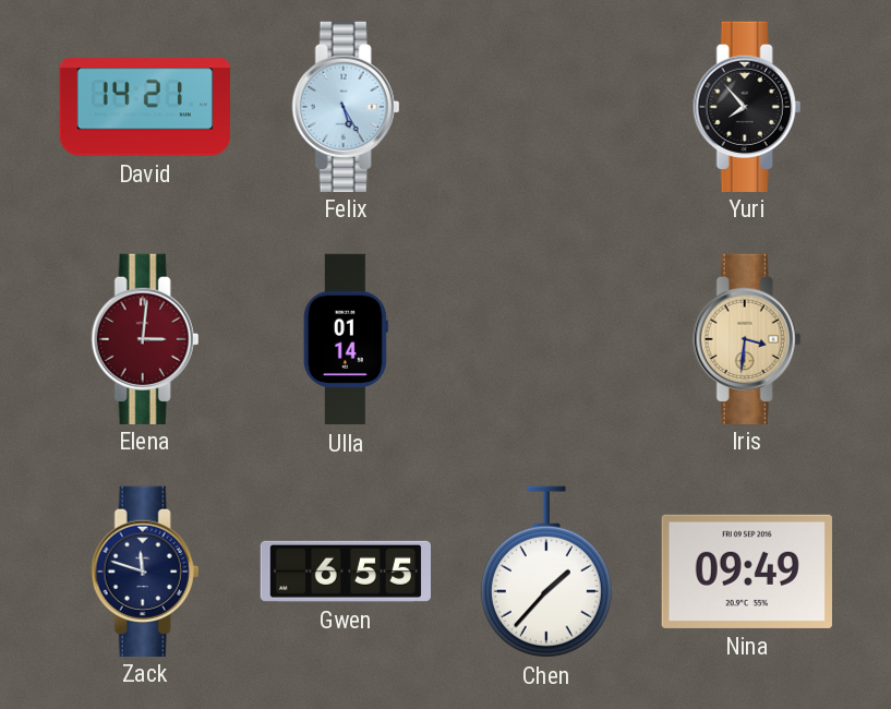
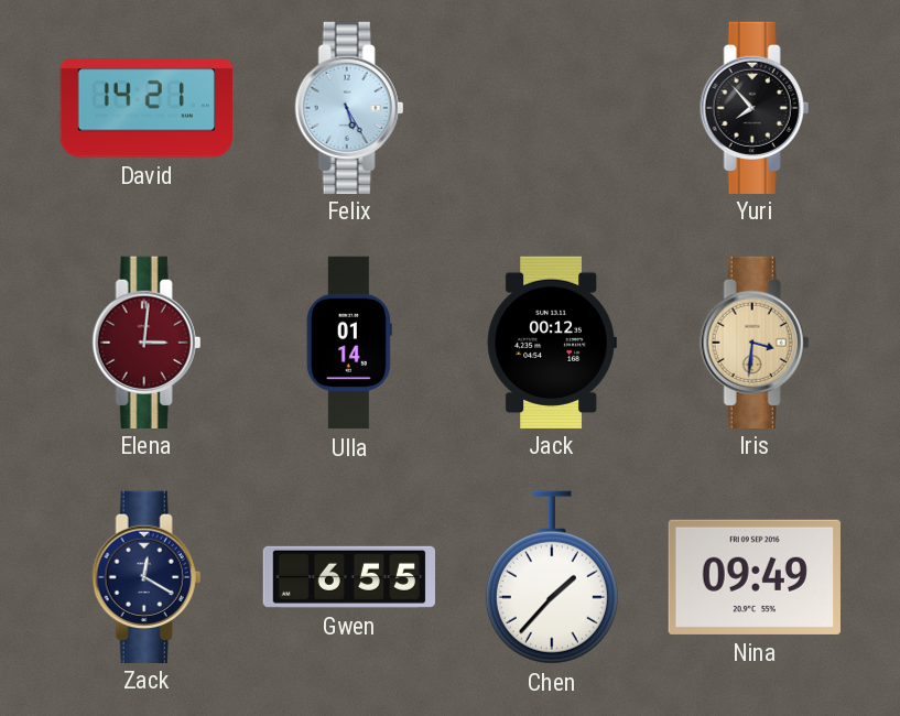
Jack: none -> 00:12 (552, 341)
Zack: 11:48 -> 12:20 (147, 576)
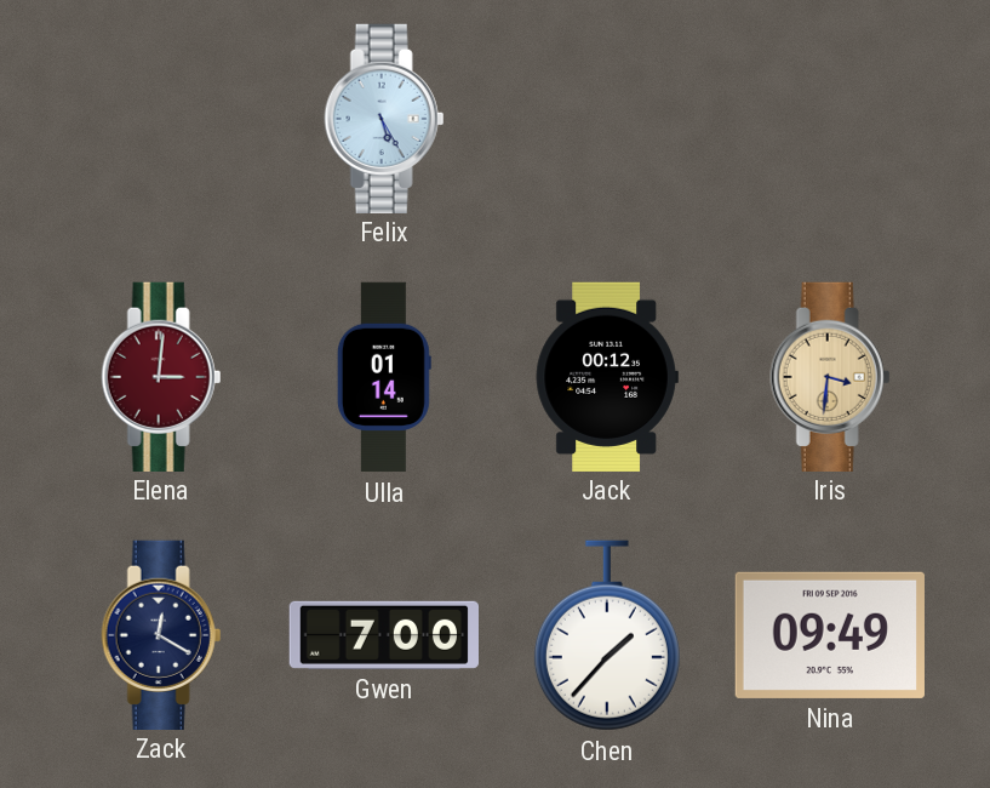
David: 14:21 -> none (145, 108)
Yuri: 7:53 -> none (755, 107)
Gwen: 6:55 -> 7:00 (383, 635)
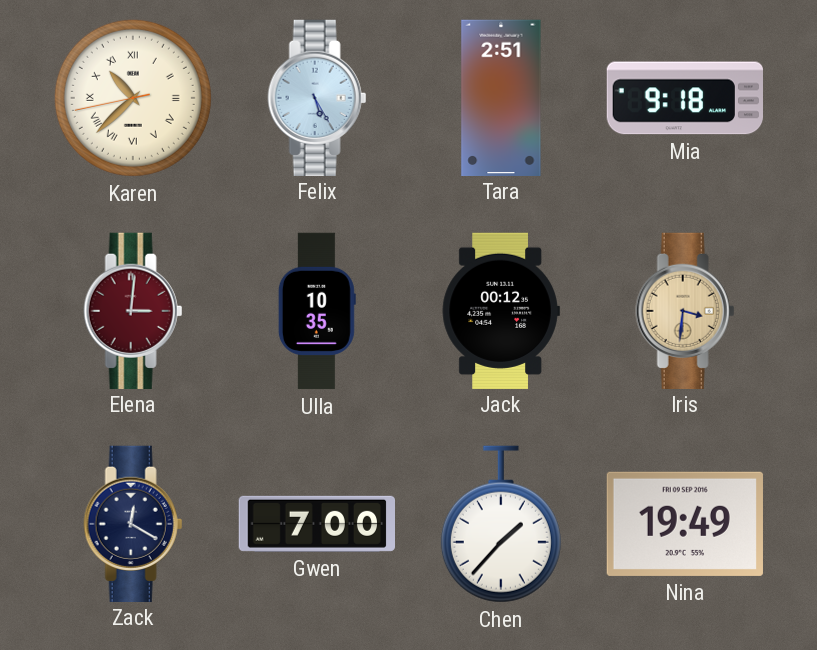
Karen: none -> 10:37 (133, 98)
Tara: none -> 2:51 (501, 97)
Mia: none -> 9:18 (684, 98)
Ulla: 01:14 -> 10:35 (317, 311)
Nina: 09:49 -> 19:49 (685, 524)
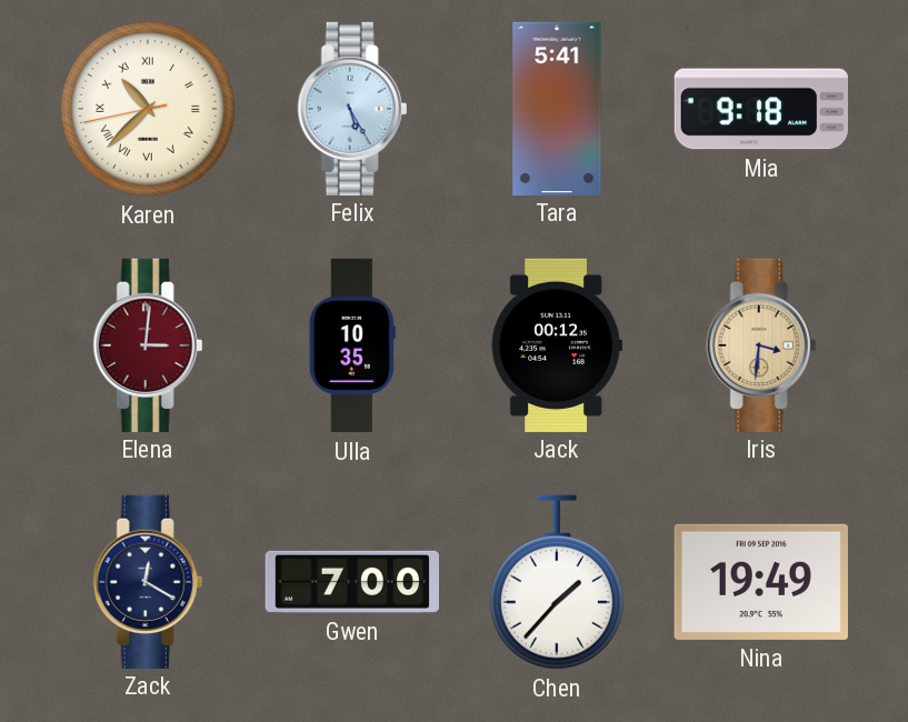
Tara: 2:51 -> 5:41 (557, 108)
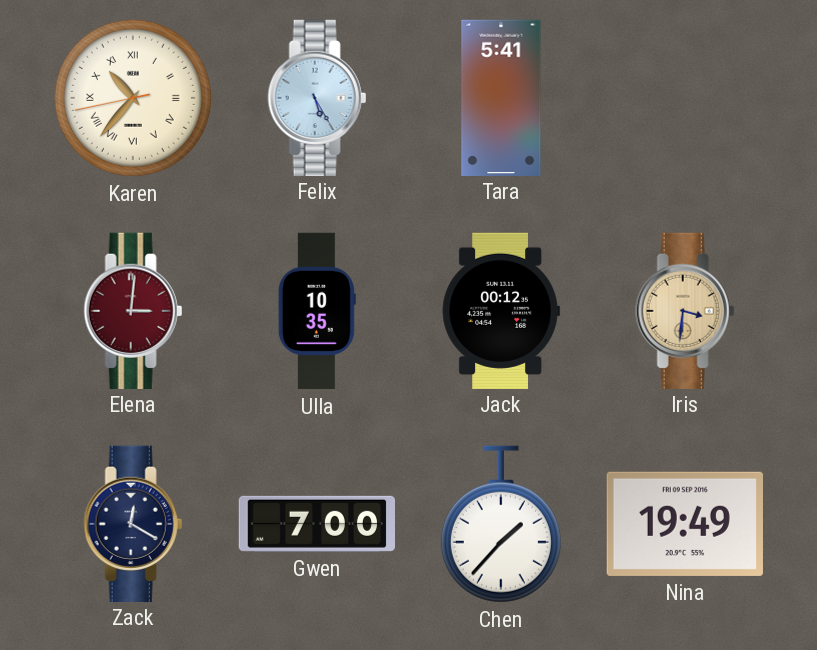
Karen: 10:37 -> 10:36 (133, 98)
Mia: 9:18 -> none (760, 109)
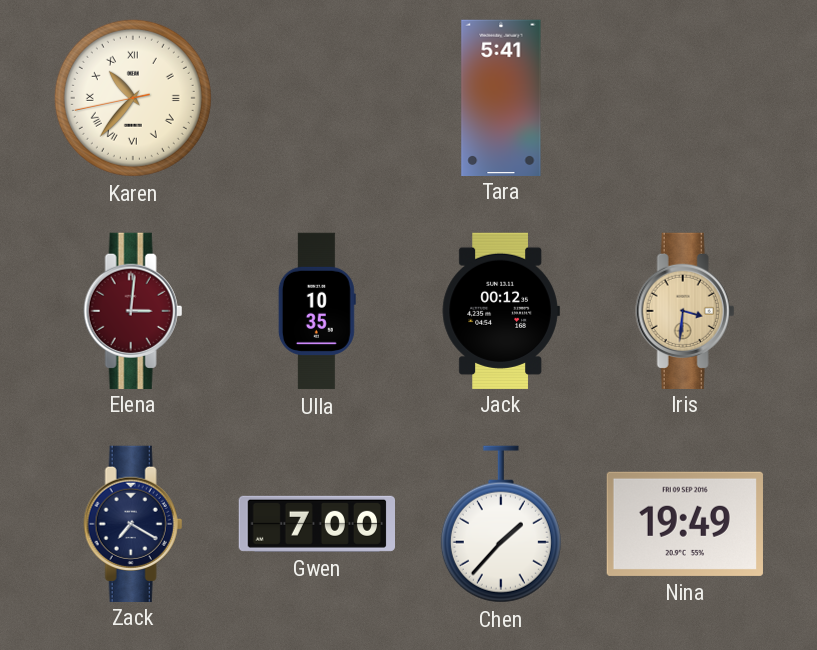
Felix: 5:25 -> none (317, 97)
Zack: 12:20 -> 7:20 (133, 523)
